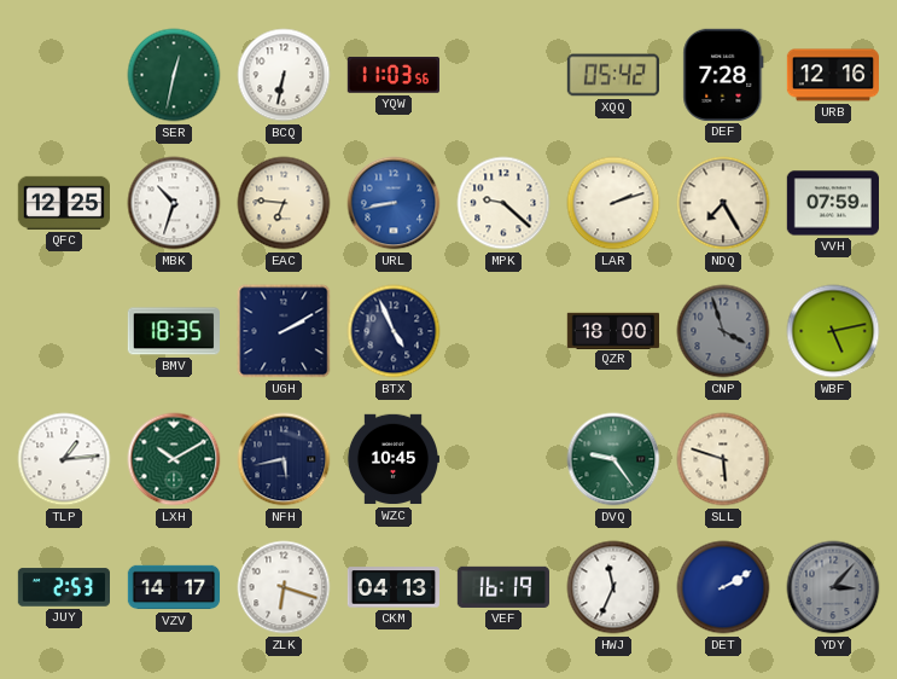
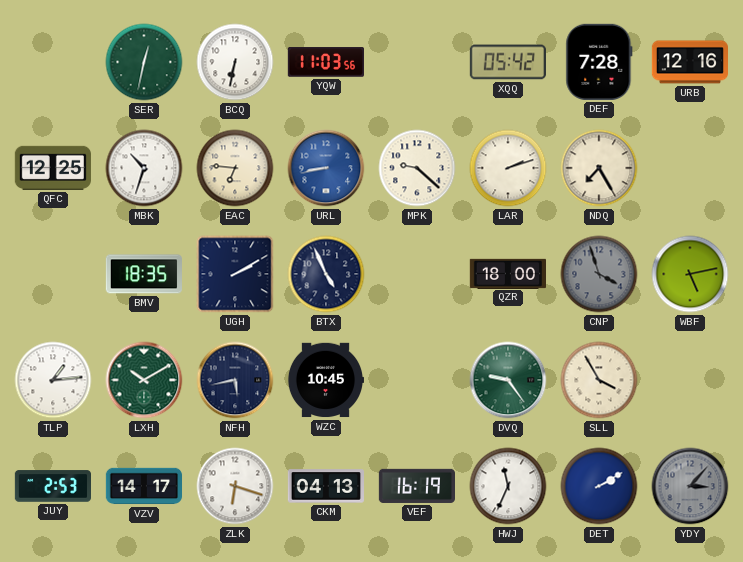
VVH: 07:59 -> none (832, 203)
SLL: 5:48 -> 3:55 (599, 380)
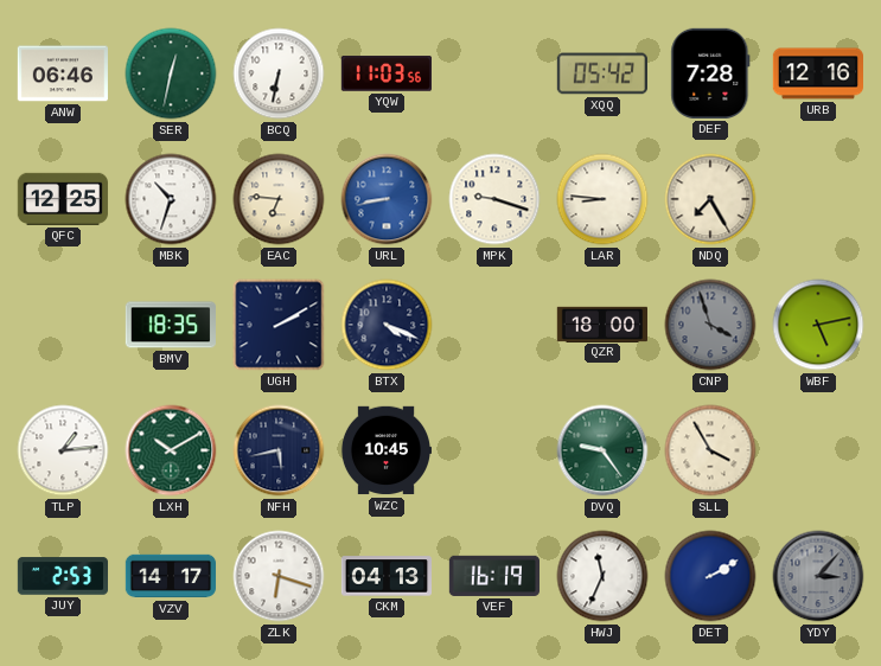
ANW: none -> 06:46 (62, 73)
MPK: 9:22 -> 9:18 (494, 199)
LAR: 2:12 -> 8:46 (602, 199)
BTX: 4:56 -> 4:19 (387, 325)
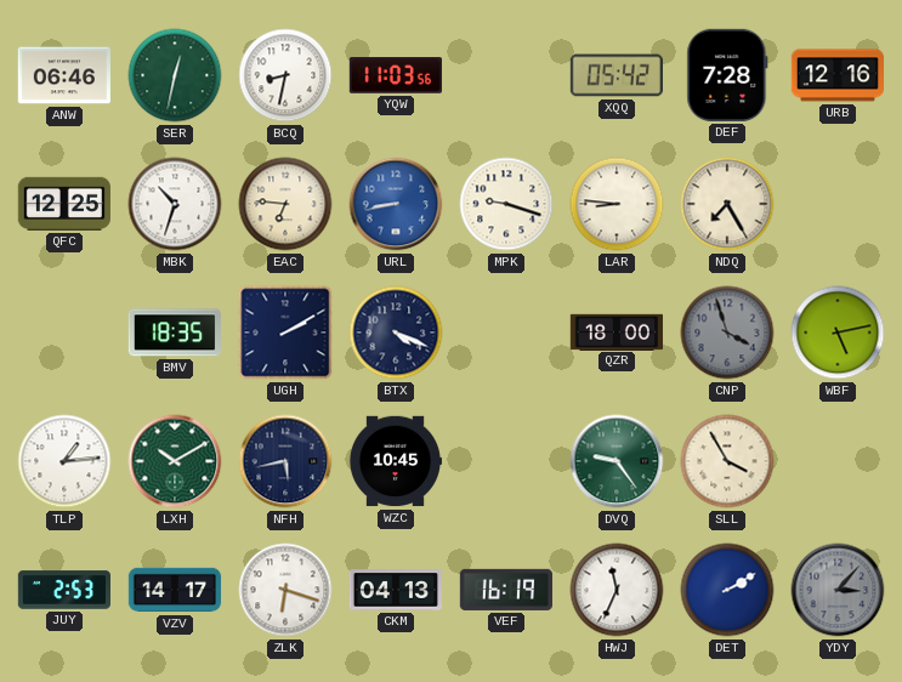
BCQ: 6:32 -> 8:32 (285, 75)
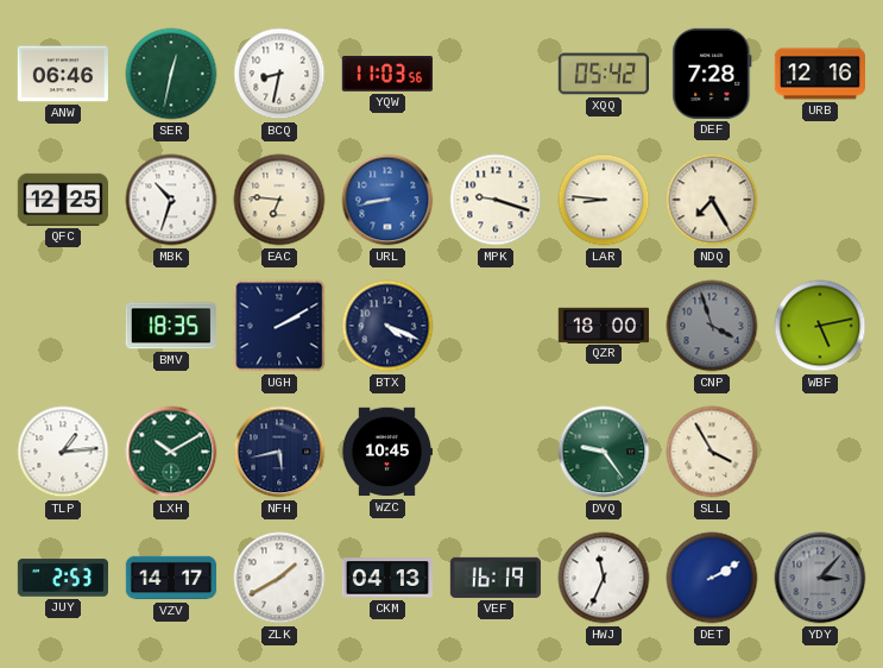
ZLK: 6:18 -> 1:40 (279, 578)
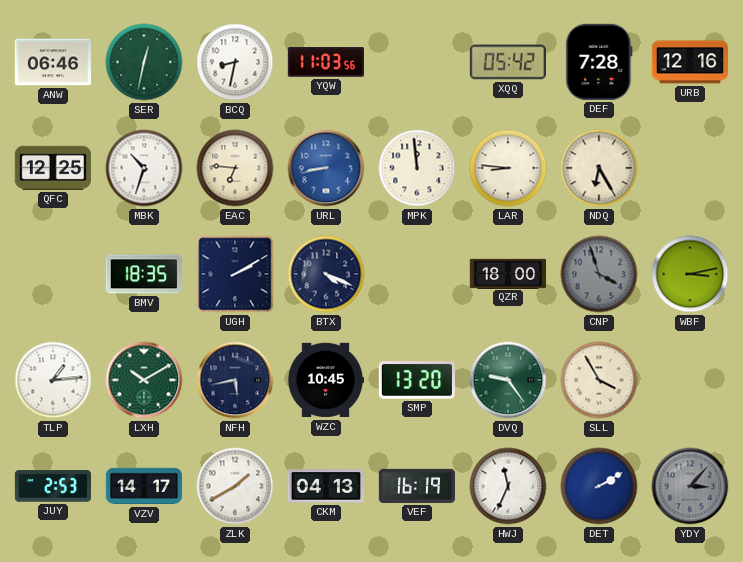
MPK: 9:18 -> 11:59 (417, 168)
NDQ: 7:25 -> 6:25 (599, 168)
WBF: 5:13 -> 3:13 (690, 274)
SMP: none -> 13:20 (417, 380)
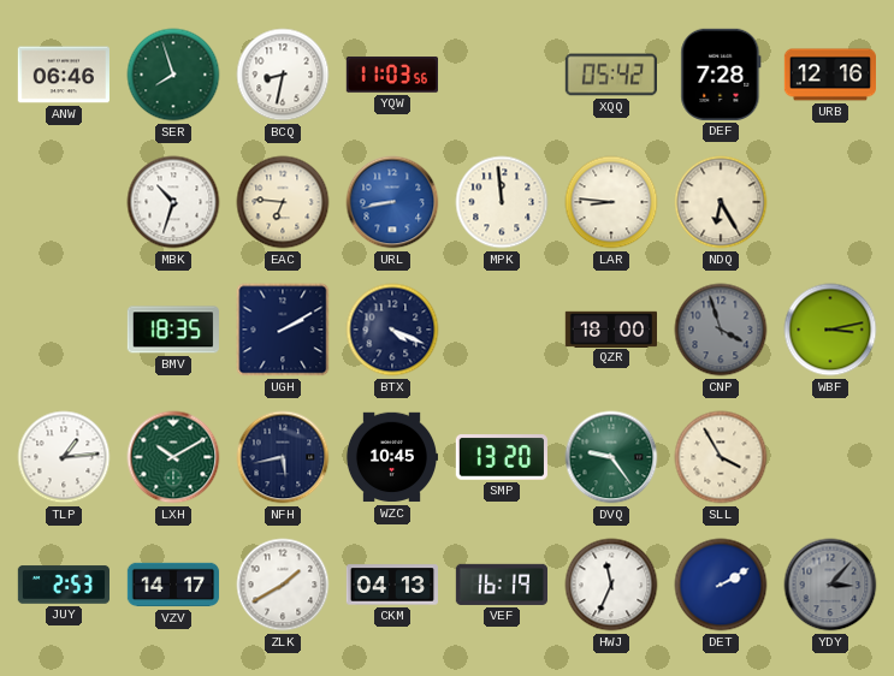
SER: 12:32 -> 7:57 (173, 75)
QFC: 12:25 -> none (52, 168)
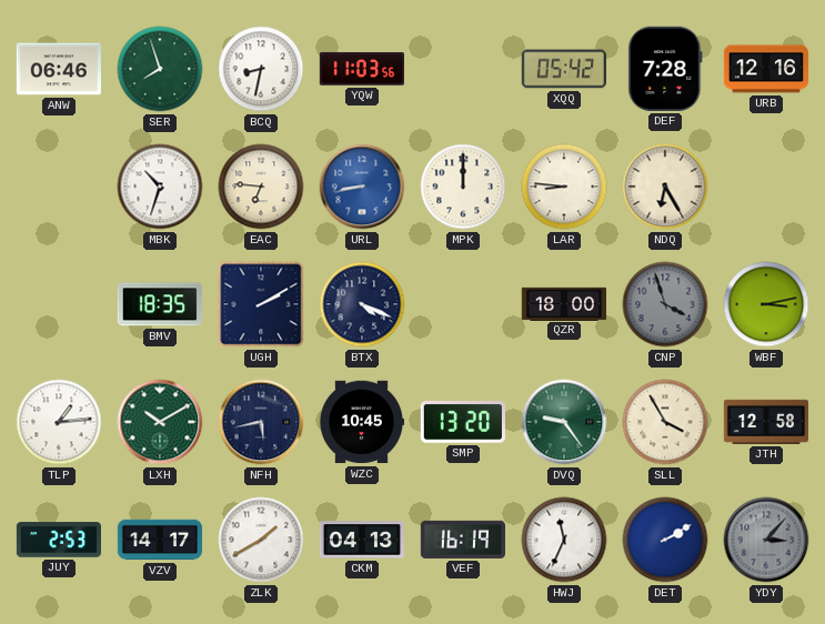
MPK: 11:59 -> 12:00 (463, 187)
JTH: none -> 12:58 (765, 422)
